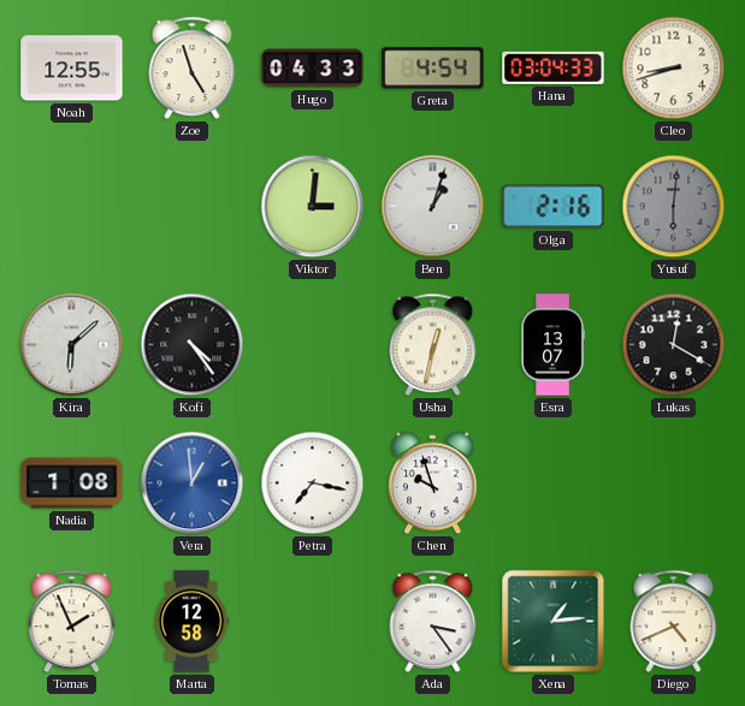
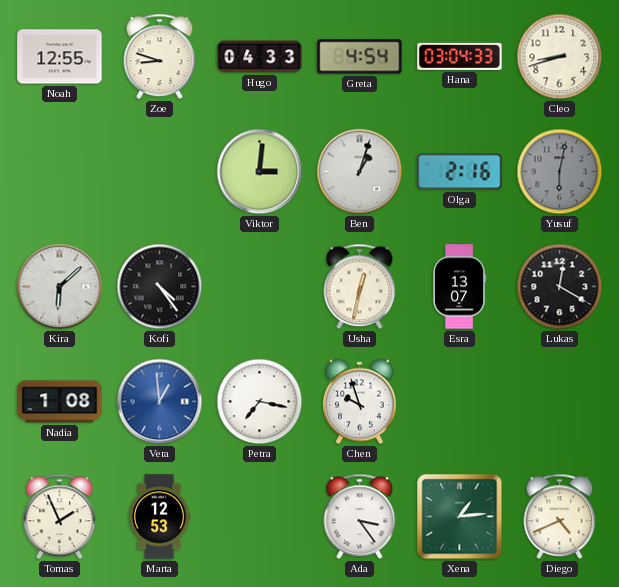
Zoe: 4:57 -> 8:48 (160, 57)
Yusuf: 6:01 -> 6:02 (560, 172)
Marta: 12:58 -> 12:53 (159, 517)
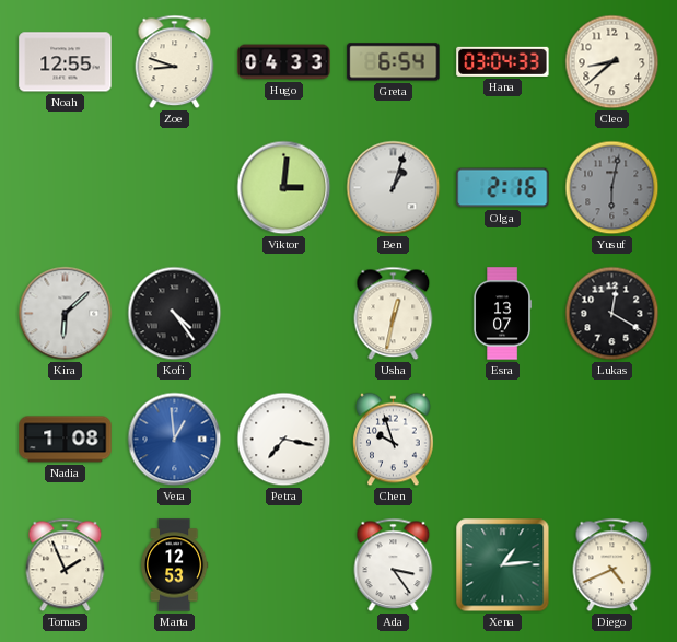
Greta: 4:54 -> 6:54 (394, 62)
Cleo: 8:42 -> 8:38 (612, 62)
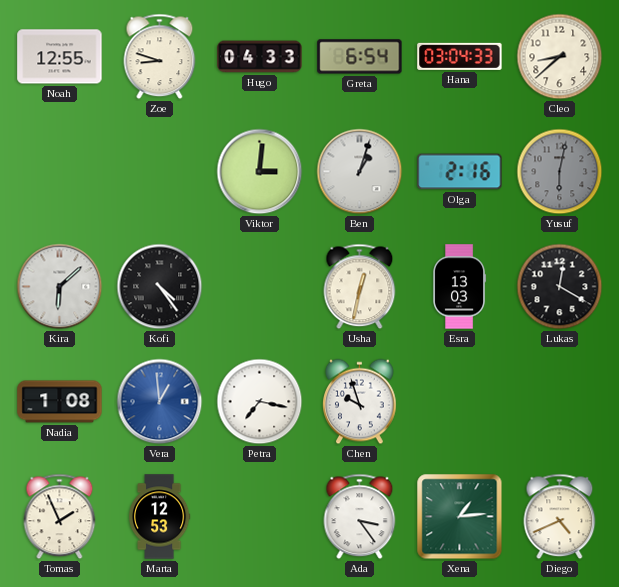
Esra: 13:07 -> 13:03 (460, 287)
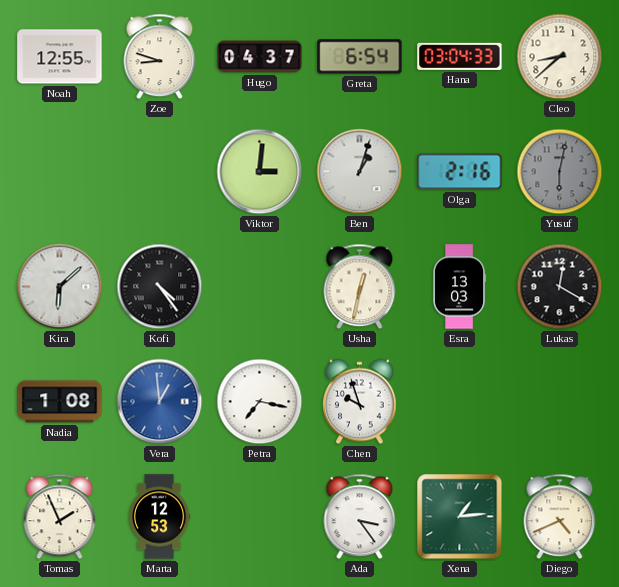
Hugo: 04:33 -> 04:37 (260, 57)
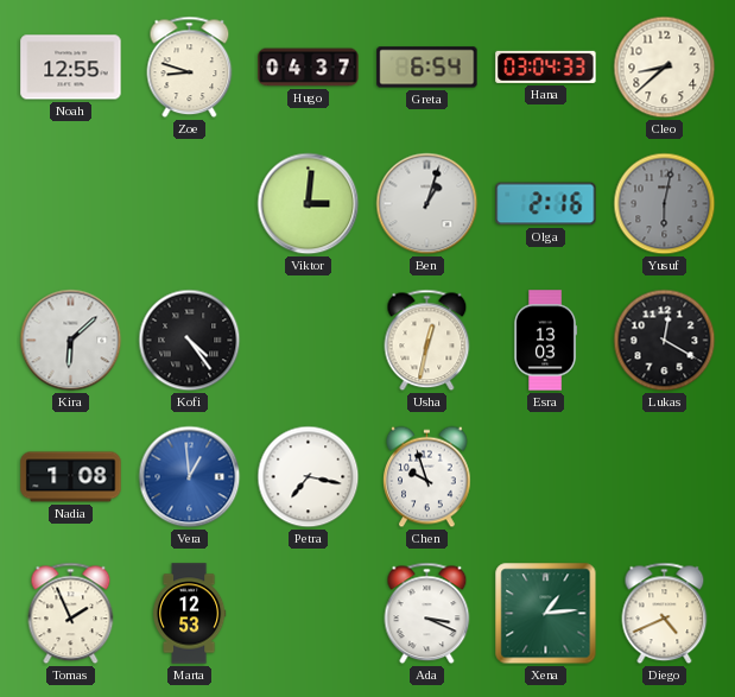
Ada: 3:24 -> 3:19 (427, 614)
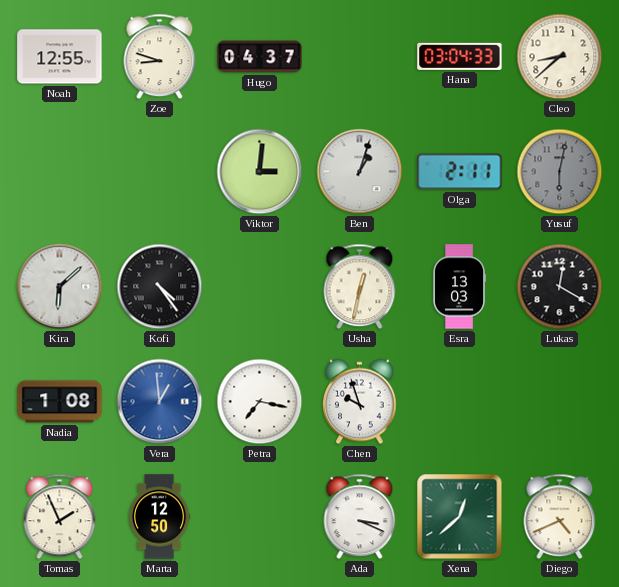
Greta: 6:54 -> none (427, 68)
Olga: 2:16 -> 2:11 (460, 172)
Marta: 12:53 -> 12:50 (159, 517)
Xena: 1:14 -> 12:38 (460, 517)
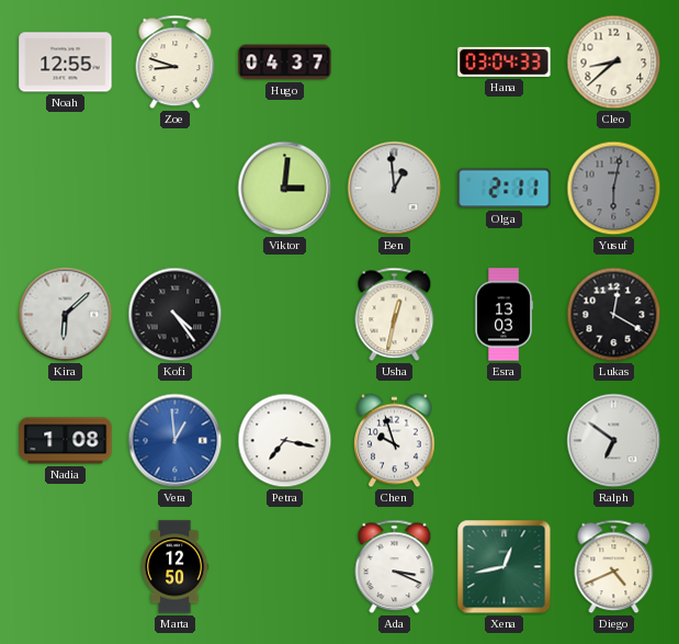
Ben: 1:03 -> 12:59 (395, 189)
Ralph: none -> 6:51 (614, 441)
Tomas: 1:56 -> none (60, 517)
Xena: 12:38 -> 12:43 (505, 567)
